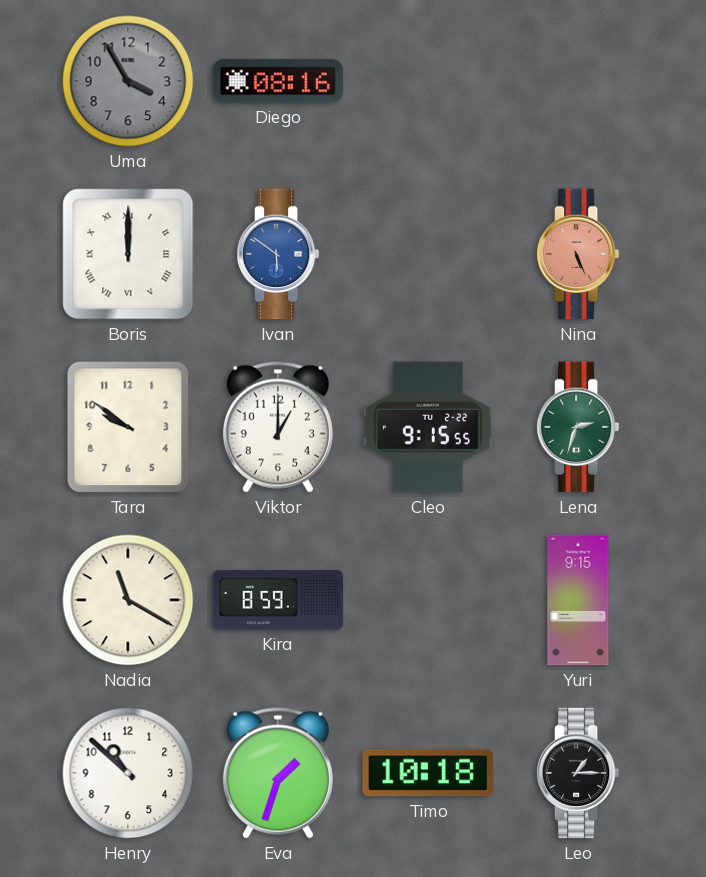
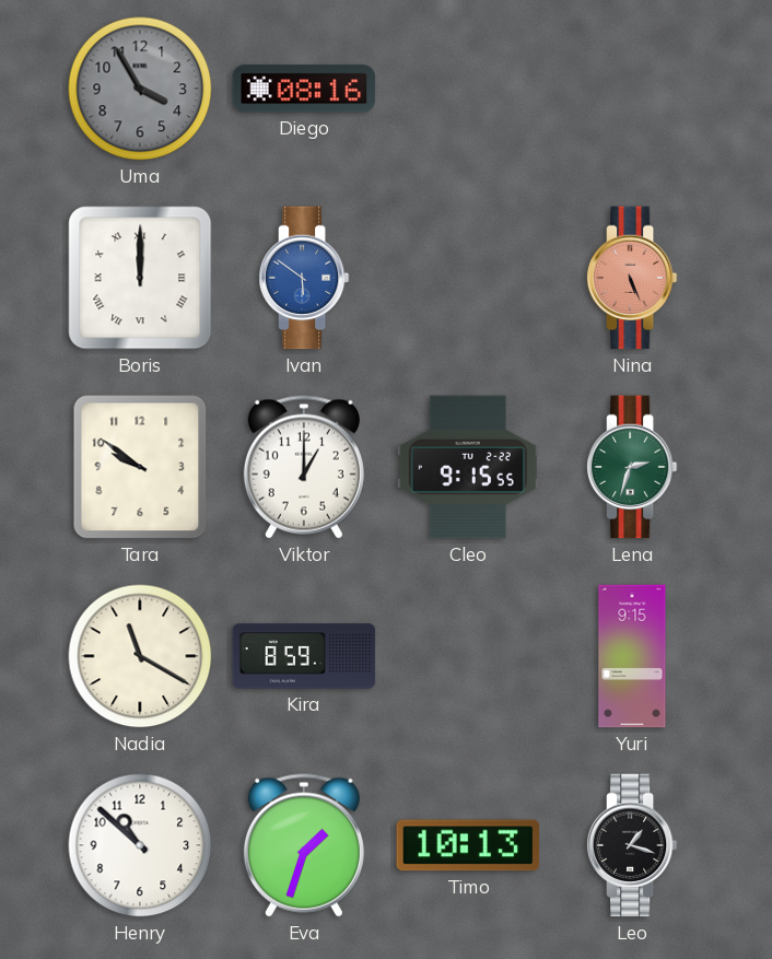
Timo: 10:18 -> 10:13 (468, 845)
Leo: 1:15 -> 1:18 (632, 845)
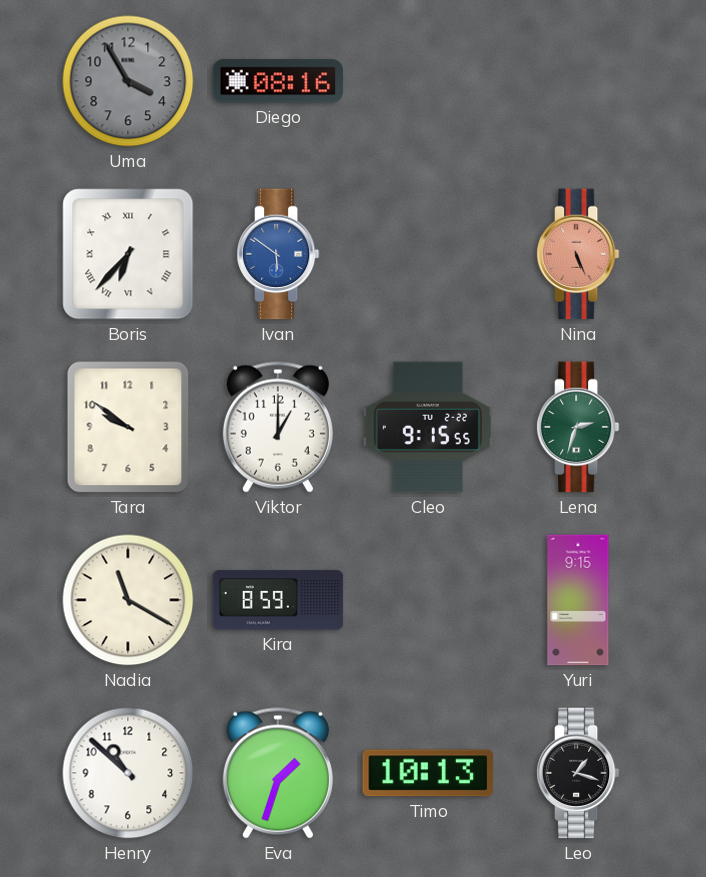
Boris: 12:00 -> 6:37 (128, 254)
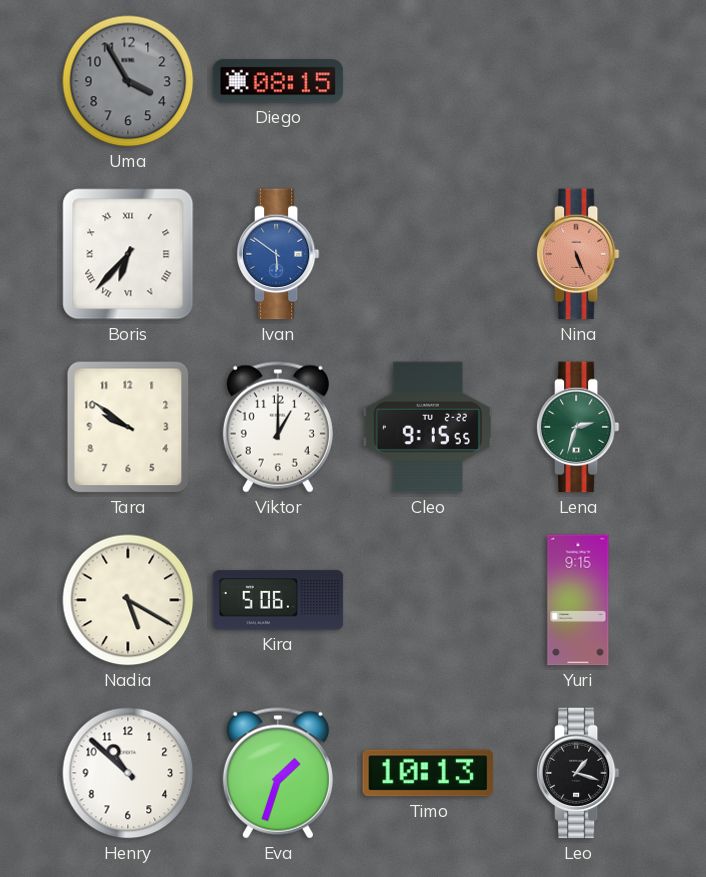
Diego: 08:16 -> 08:15 (278, 81)
Nadia: 11:20 -> 5:20 (128, 600)
Kira: 8:59 -> 5:06 (278, 600)
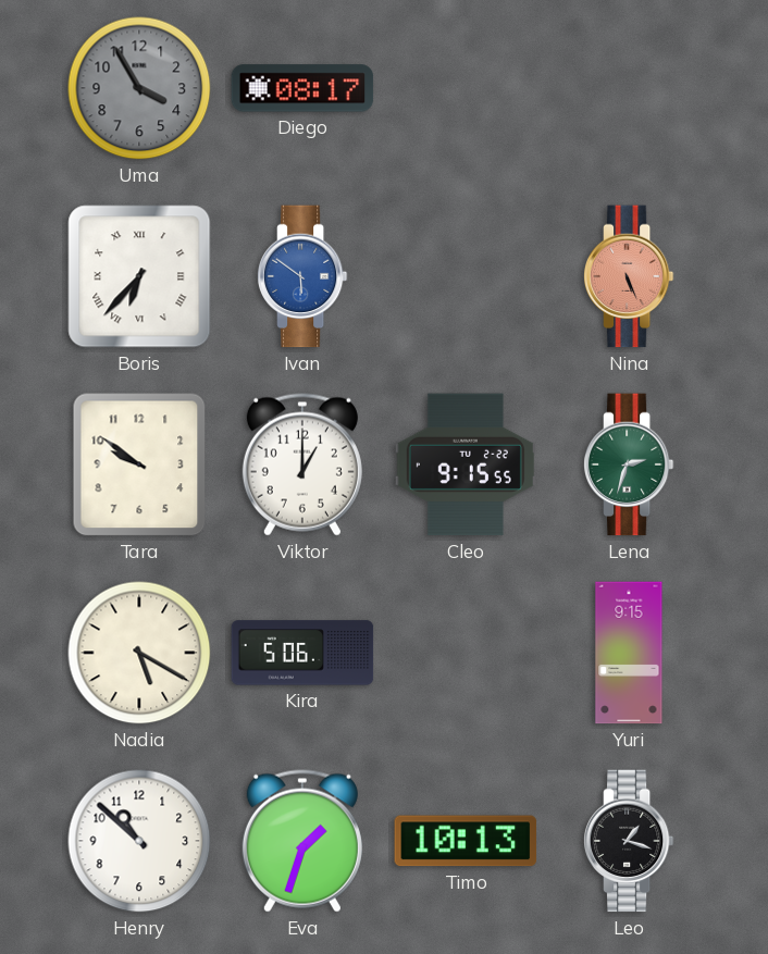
Diego: 08:15 -> 08:17 (302, 88)
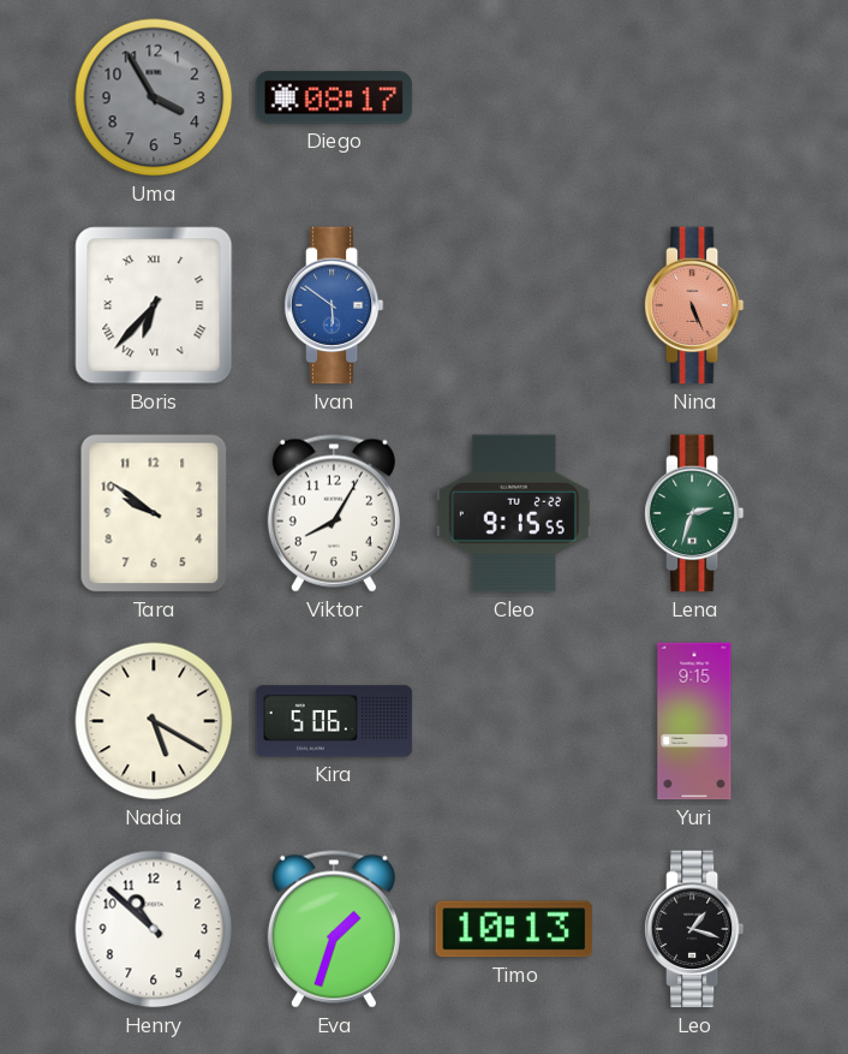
Viktor: 1:00 -> 8:05 (334, 513)
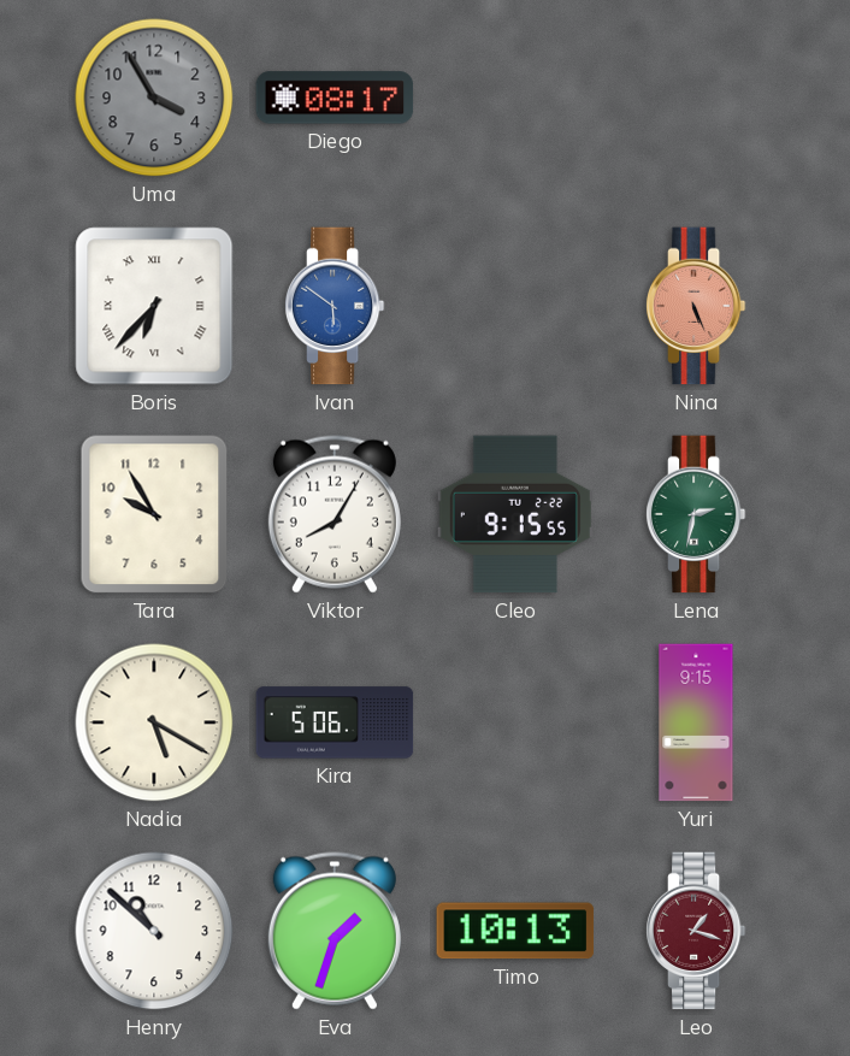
Tara: 9:51 -> 9:55 (154, 514)
Lena: 2:33 -> 2:32 (696, 514)
Leo dial: black -> burgundy (696, 931)
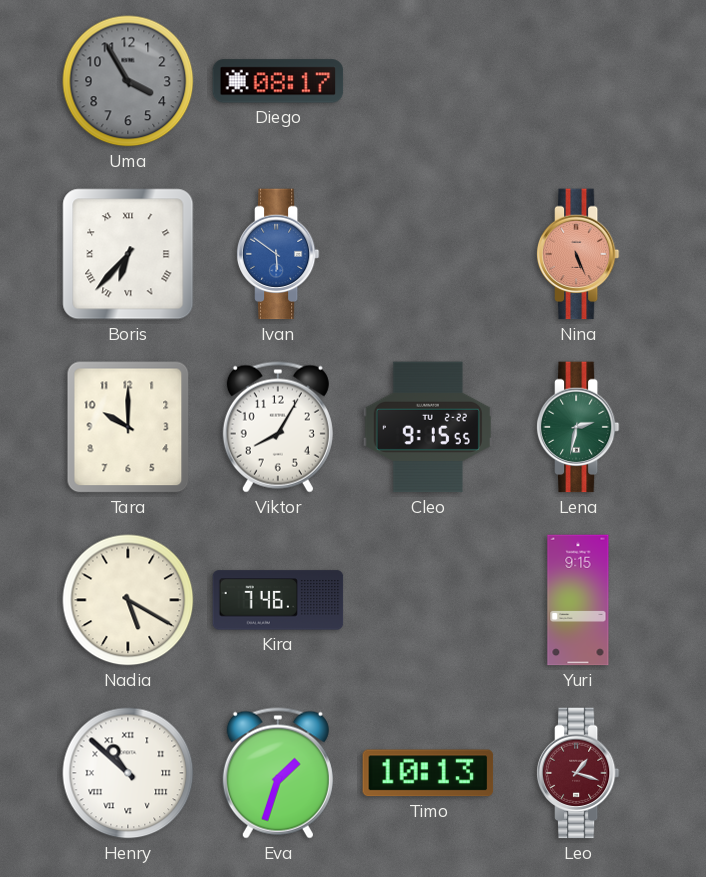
Tara: 9:55 -> 10:00 (128, 427)
Kira: 5:06 -> 7:46 (278, 600)
Henry numerals: Arabic -> Roman (128, 773)
